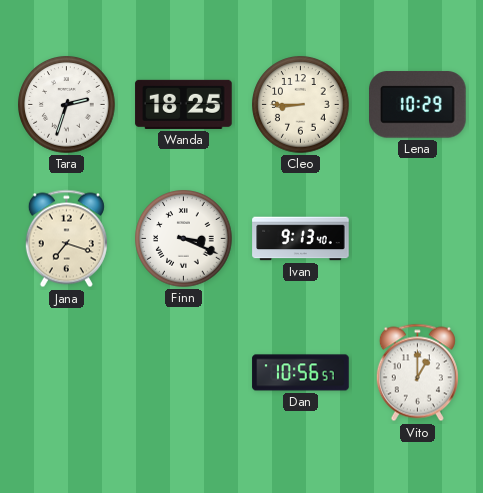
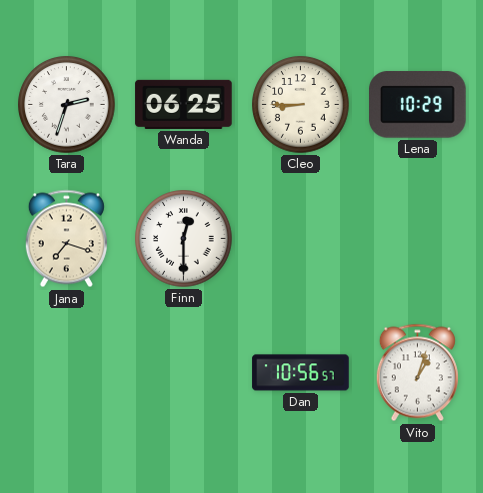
Wanda: 18:25 -> 06:25 (184, 104)
Finn: 3:19 -> 12:30 (184, 239)
Ivan: 9:13 -> none (301, 239)
Vito: 1:00 -> 1:03 (417, 373)
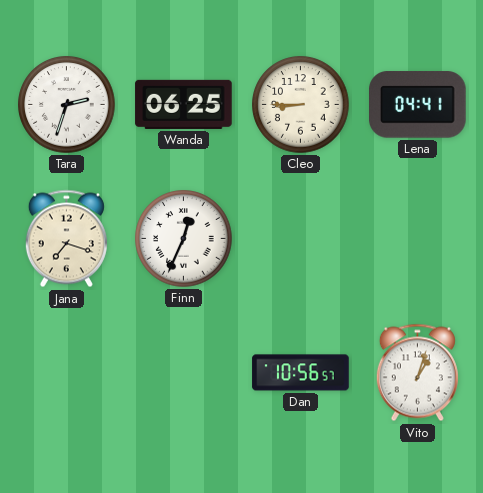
Lena: 10:29 -> 04:41 (418, 105)
Finn: 12:30 -> 12:34 (184, 239)
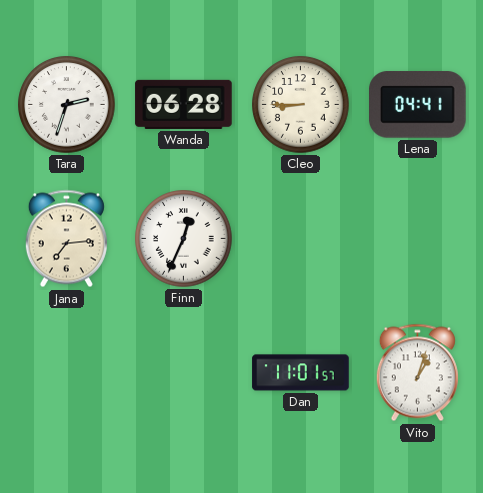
Wanda: 06:25 -> 06:28 (184, 104)
Jana: 7:18 -> 7:14 (66, 239)
Dan: 10:56 -> 11:01 (301, 373)
